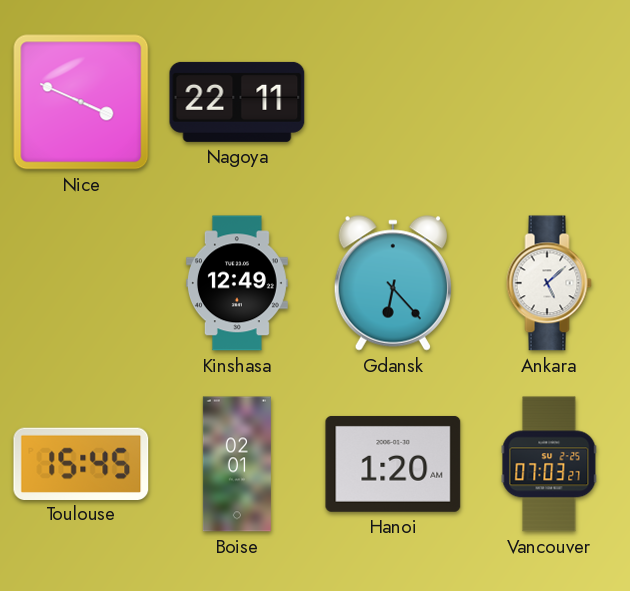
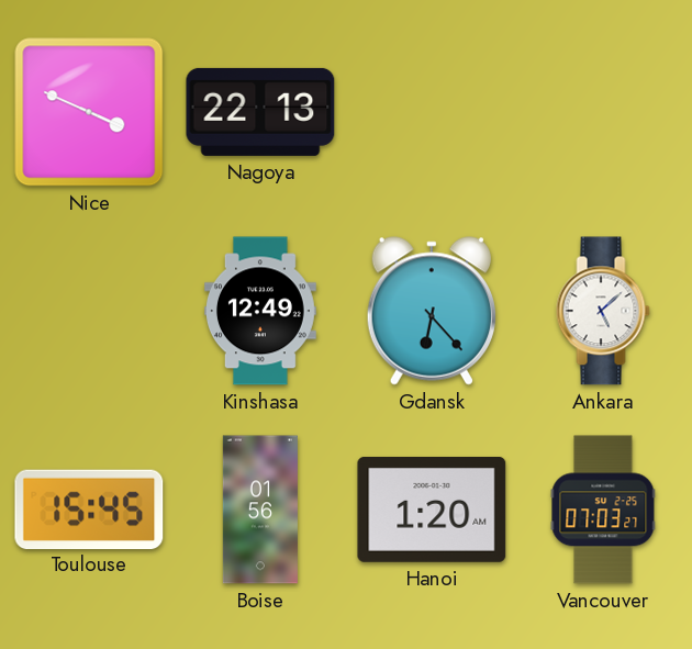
Nagoya: 22:11 -> 22:13 (260, 112)
Boise: 02:01 -> 01:56 (260, 510)
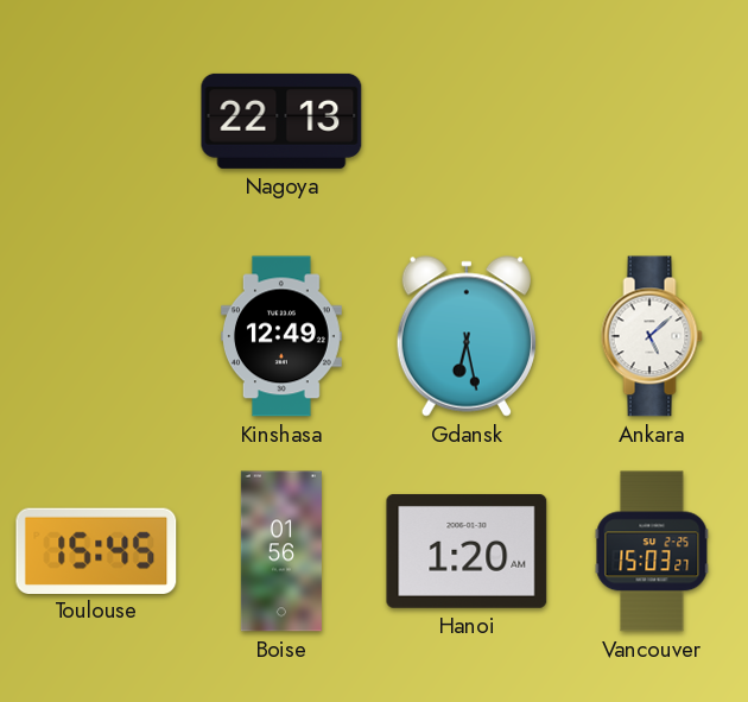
Nice: 3:49 -> none (89, 112)
Gdansk: 6:23 -> 6:28 (467, 336)
Vancouver: 07:03 -> 15:03 (652, 551)
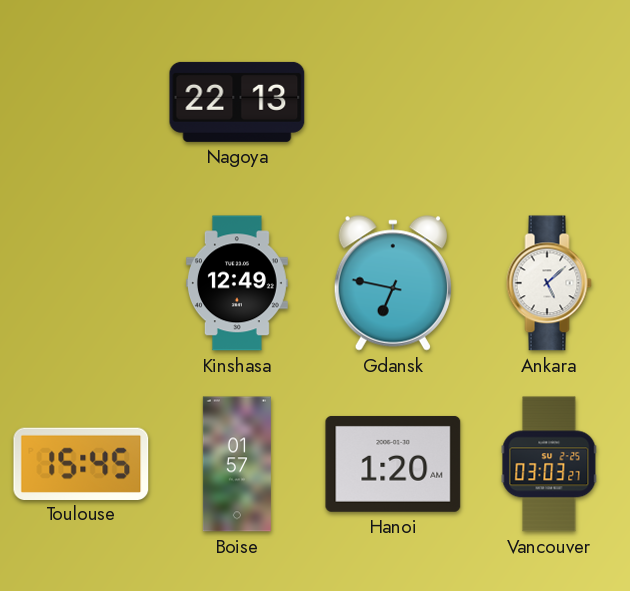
Gdansk: 6:28 -> 6:47 (393, 283)
Boise: 01:56 -> 01:57 (237, 464)
Vancouver: 15:03 -> 03:03 (549, 464)
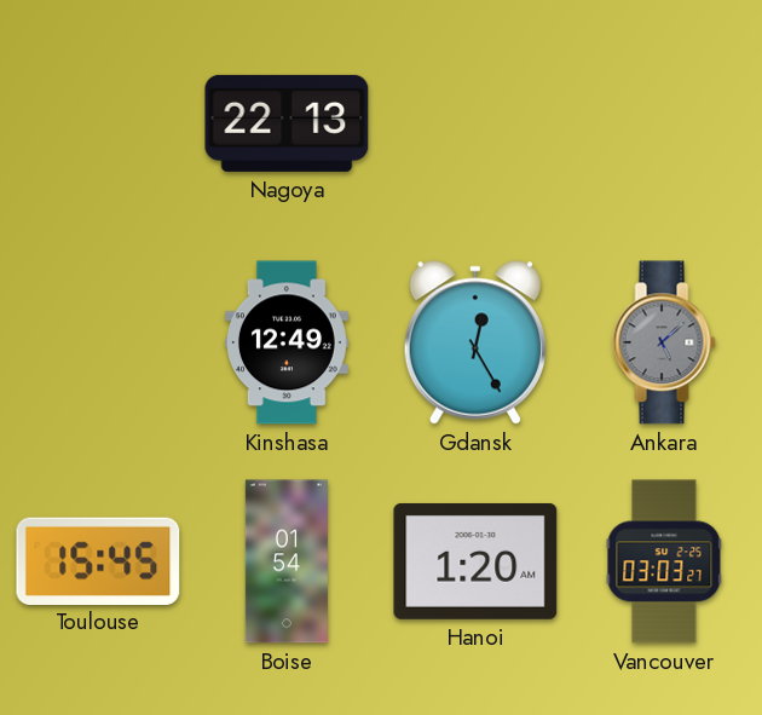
Gdansk: 6:47 -> 12:25 (475, 342)
Ankara dial: white -> grey (664, 342)
Boise: 01:57 -> 01:54 (287, 561)
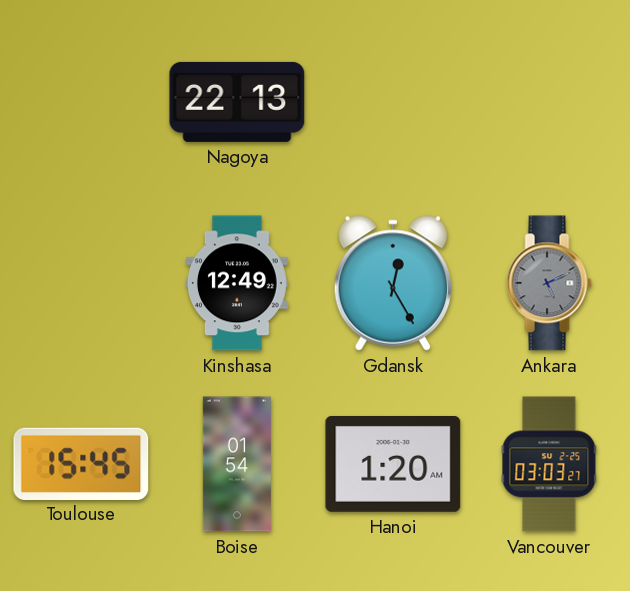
Ankara: 5:08 -> 5:11 (549, 283)
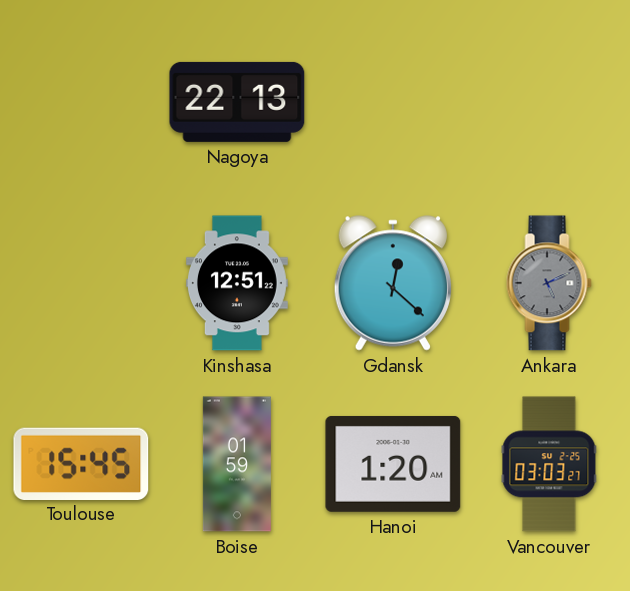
Kinshasa: 12:49 -> 12:51 (238, 283)
Gdansk: 12:25 -> 12:22 (393, 283)
Boise: 01:54 -> 01:59 (237, 464)
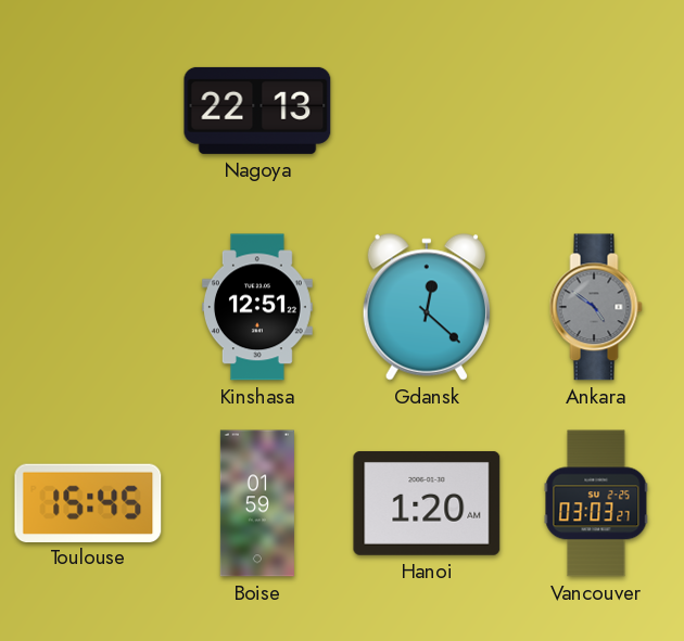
Ankara: 5:11 -> 4:51 (596, 307)
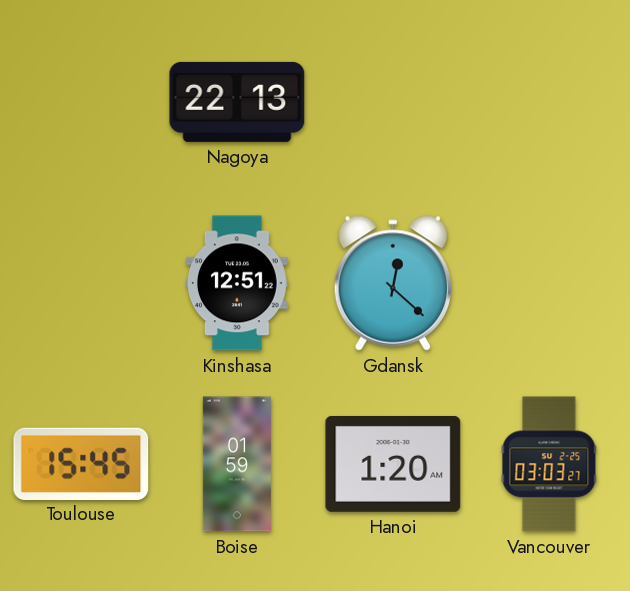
Ankara: 4:51 -> none (596, 307)
